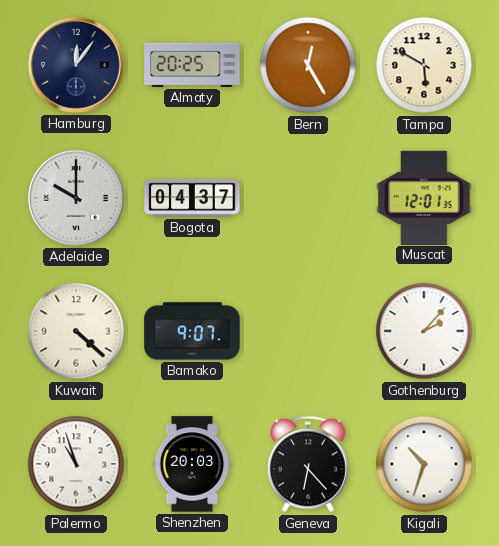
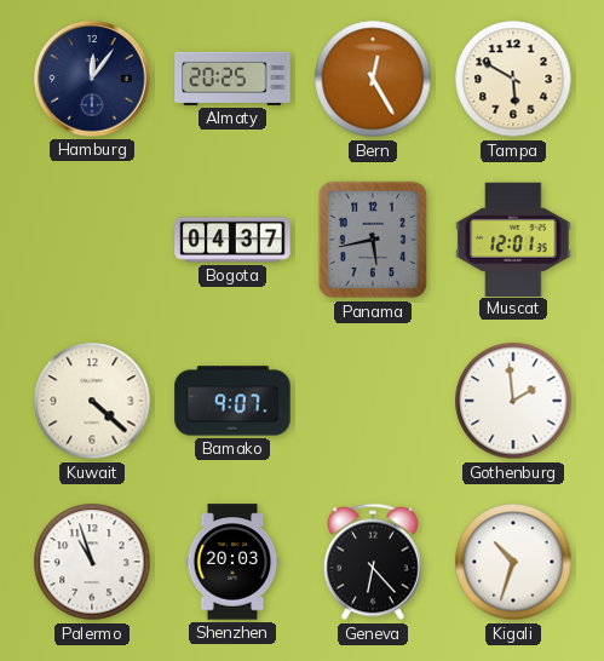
Adelaide: 10:00 -> none (76, 198)
Panama: none -> 5:43 (373, 240)
Gothenburg: 2:07 -> 1:59 (513, 401)
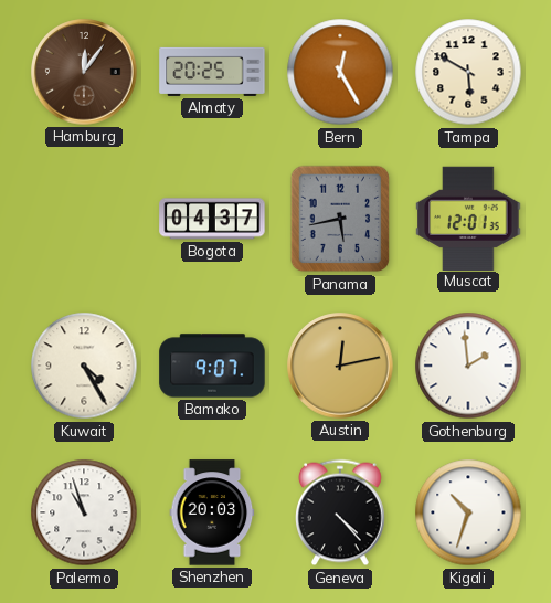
Hamburg dial: navy -> brown (84, 72)
Kuwait: 4:22 -> 4:25 (84, 366)
Austin: none -> 12:13 (340, 366)
Geneva: 6:23 -> 4:23 (341, 512)
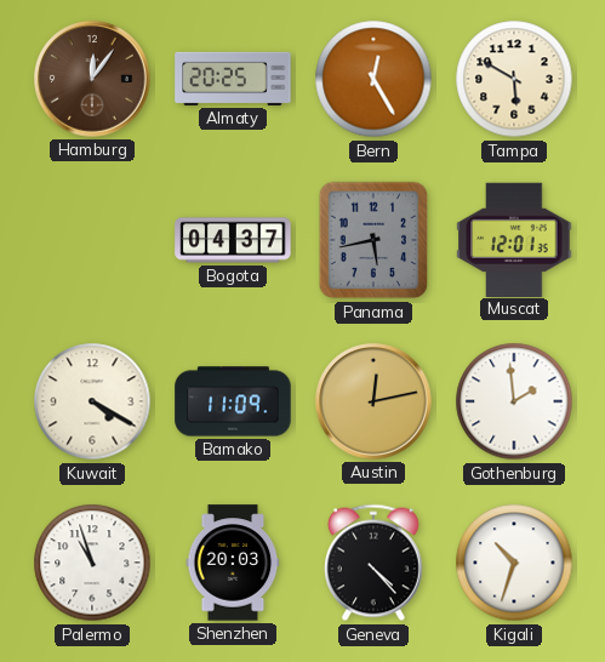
Kuwait: 4:25 -> 4:20 (92, 401)
Bamako: 9:07 -> 11:09 (233, 401)
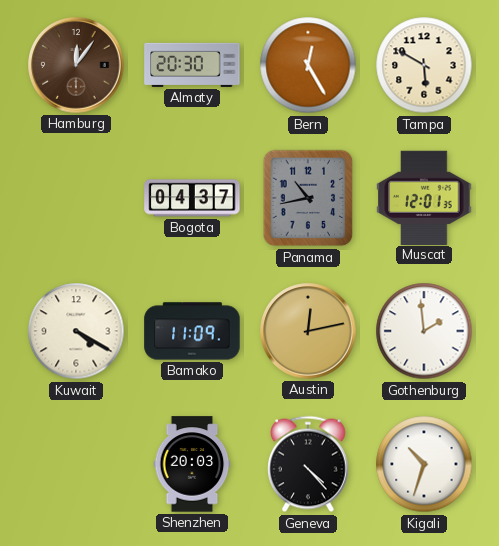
Almaty: 20:25 -> 20:30 (192, 65)
Panama: 5:43 -> 10:43 (308, 198)
Palermo: 10:57 -> none (92, 563)
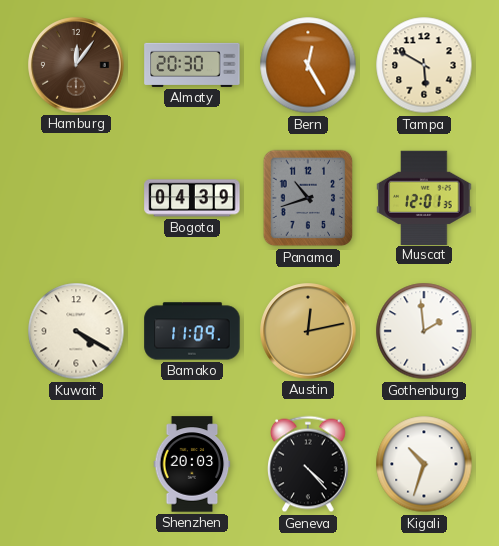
Bogota: 04:37 -> 04:39 (192, 198)
Panama: 10:43 -> 10:42 (308, 198)
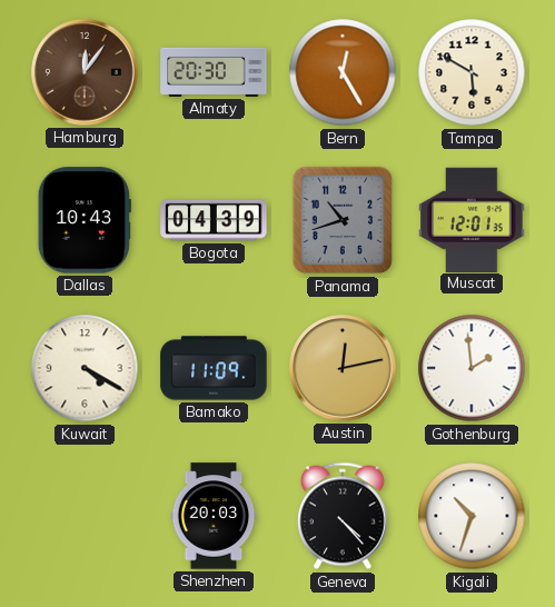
Dallas: none -> 10:43 (85, 220)
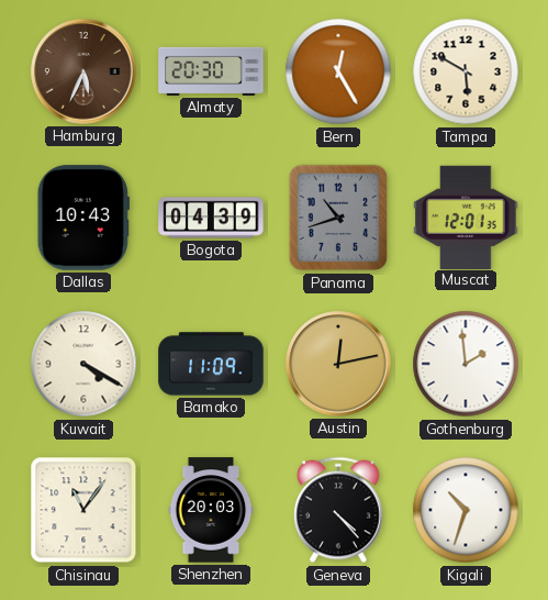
Hamburg: 12:06 -> 5:34 (83, 71)
Chisinau: none -> 11:06 (83, 510)
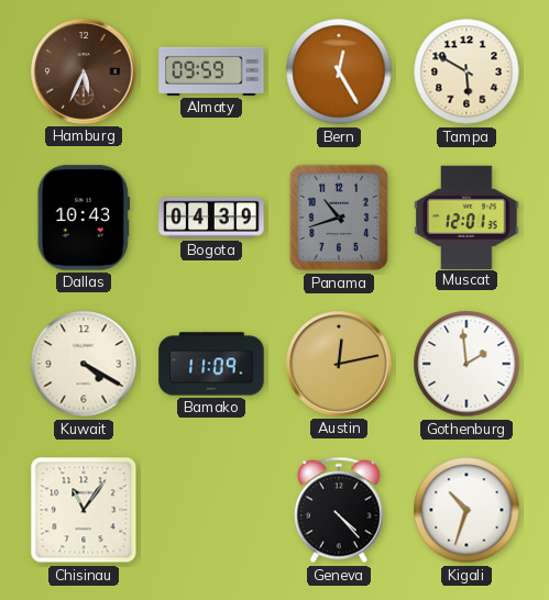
Almaty: 20:30 -> 09:59 (211, 71)
Shenzhen: 20:03 -> none (211, 510)
